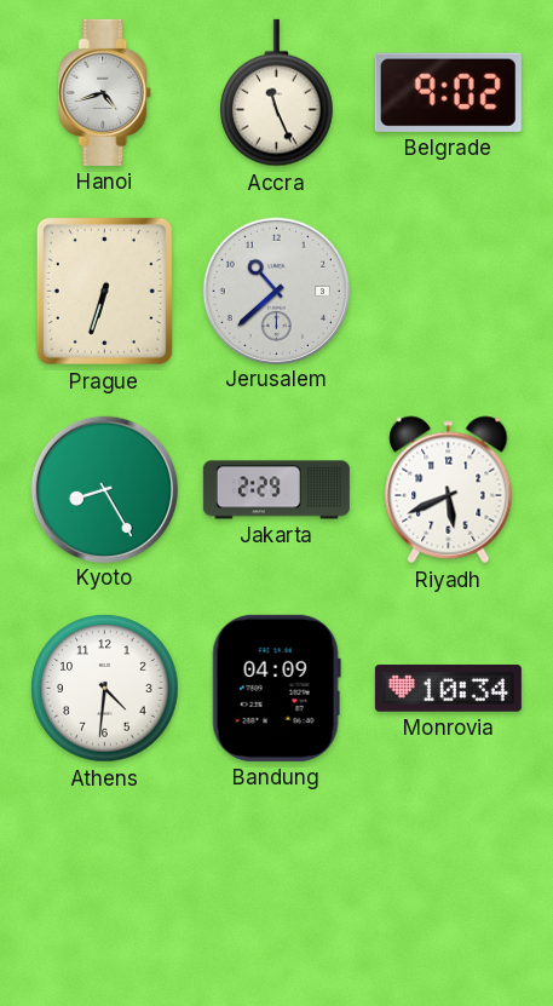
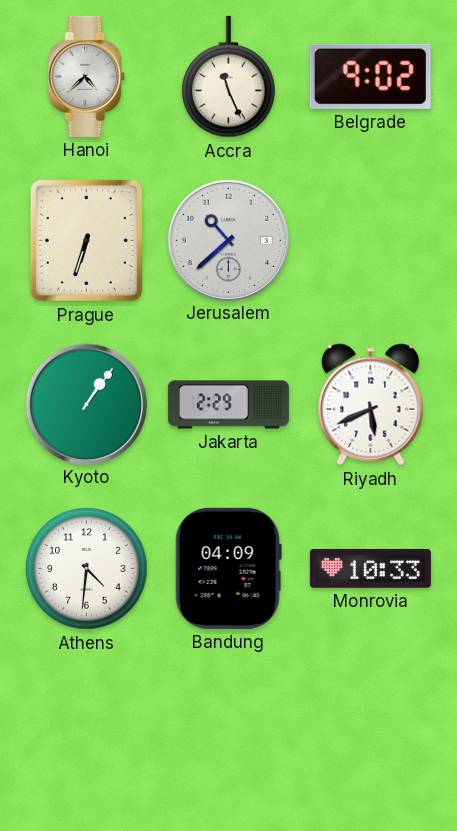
Hanoi: 4:42 -> 4:38 (87, 76)
Kyoto: 8:25 -> 1:06 (86, 404)
Monrovia: 10:34 -> 10:33 (370, 569)
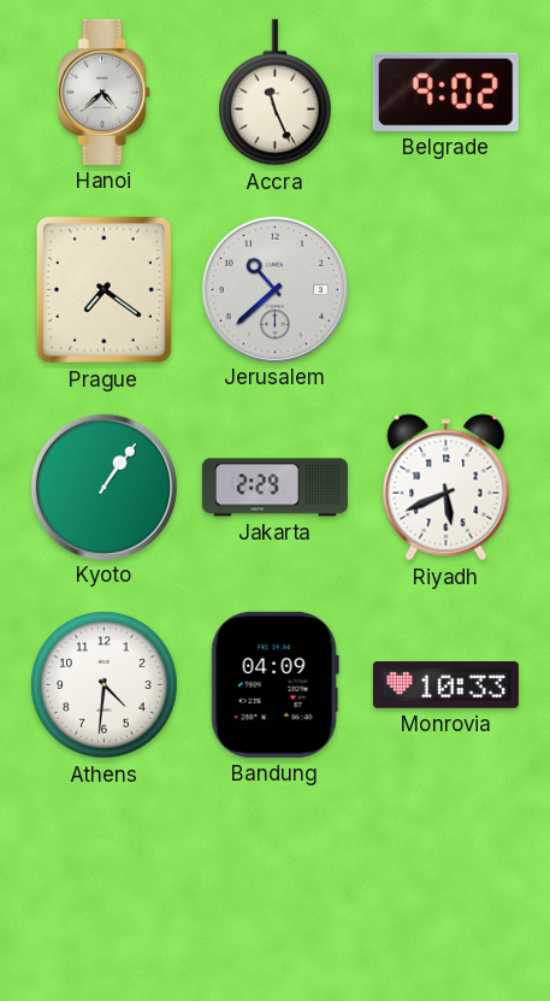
Prague: 6:33 -> 7:21 (104, 289)
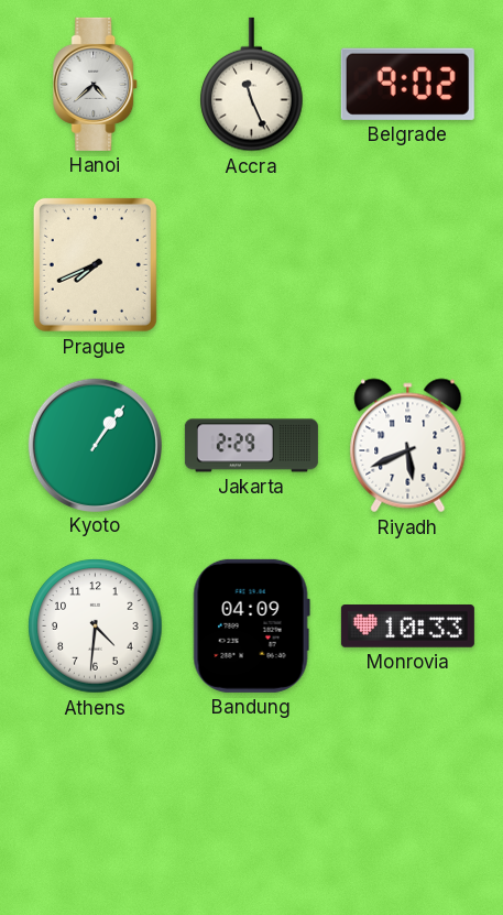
Prague: 7:21 -> 7:41 (95, 264)
Jerusalem: 10:38 -> none (274, 289)
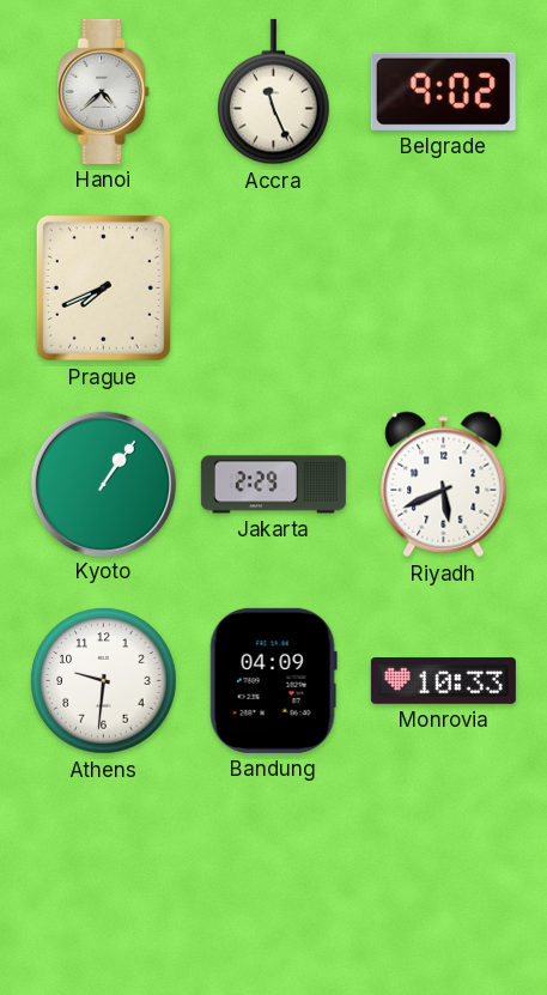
Athens: 4:31 -> 9:31 (104, 681)
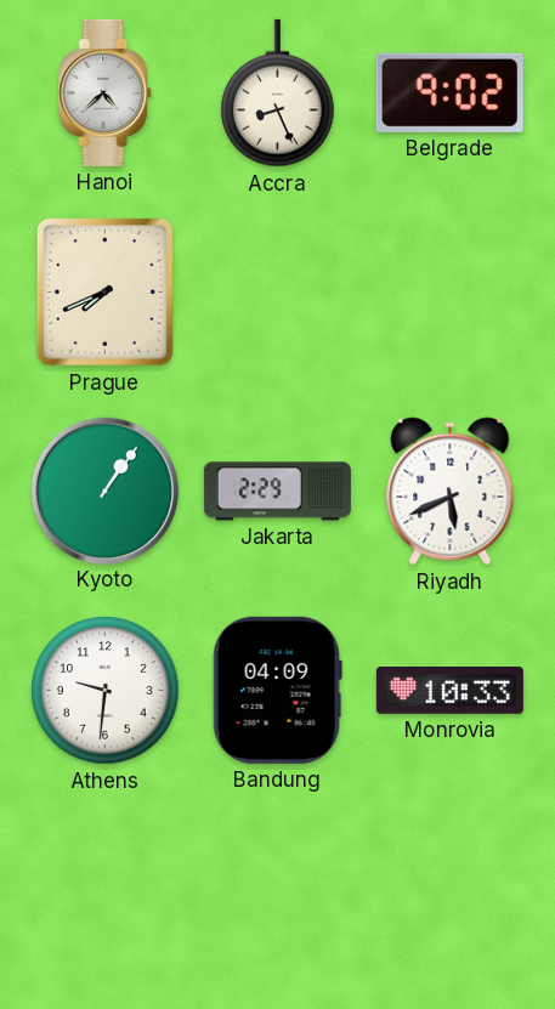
Accra: 11:26 -> 8:26 (278, 93)
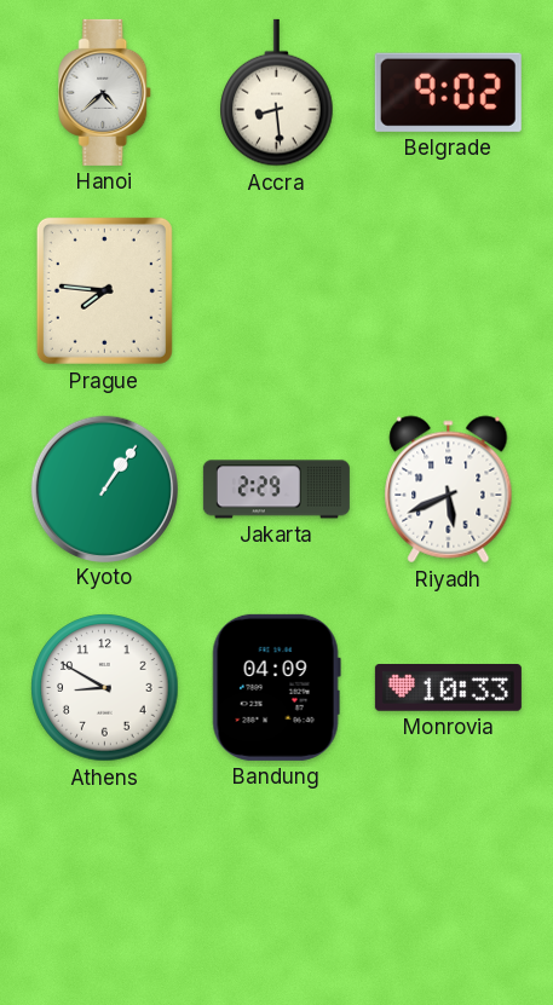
Accra: 8:26 -> 8:29 (277, 93)
Prague: 7:41 -> 7:46 (104, 290)
Athens: 9:31 -> 8:50 (105, 688)
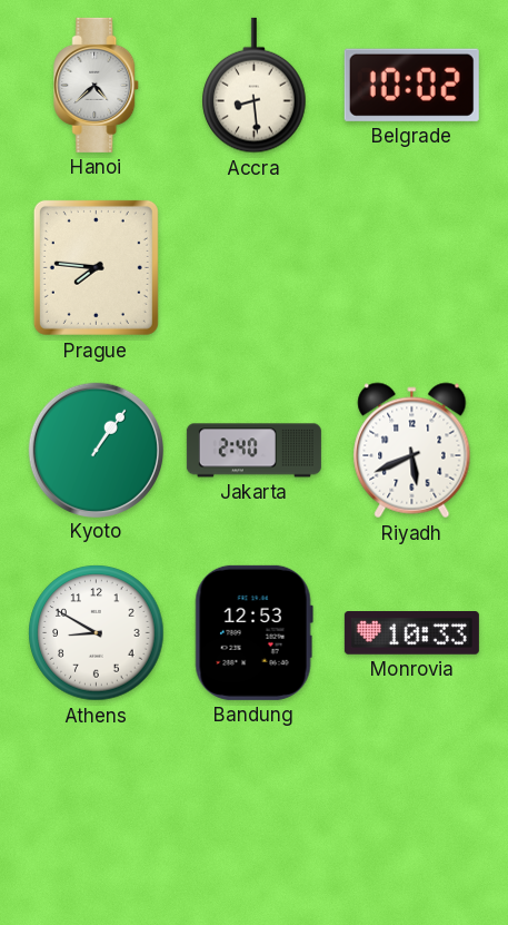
Belgrade: 9:02 -> 10:02 (411, 85)
Jakarta: 2:29 -> 2:40 (253, 451)
Bandung: 04:09 -> 12:53 (253, 632)
